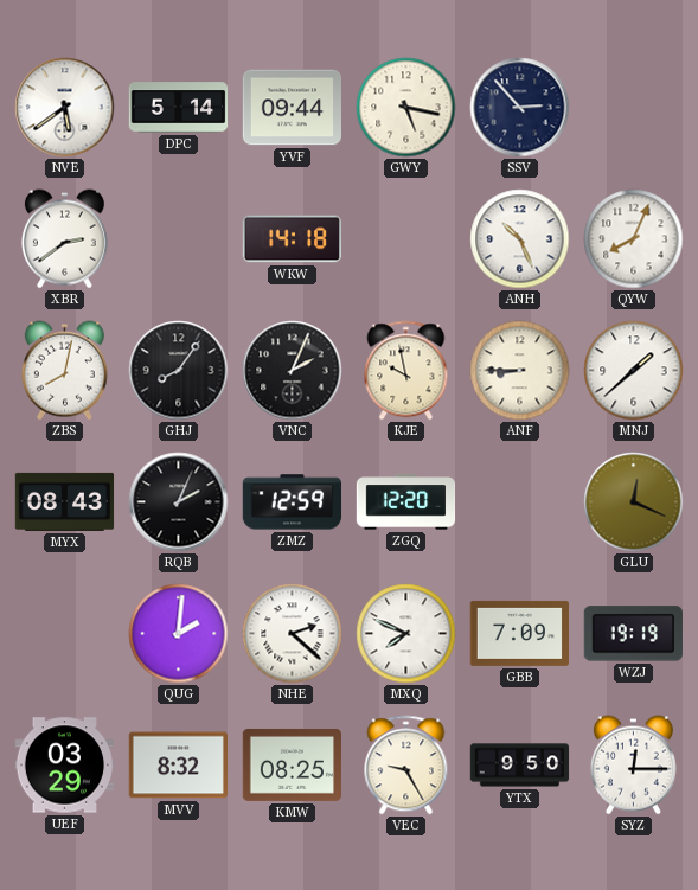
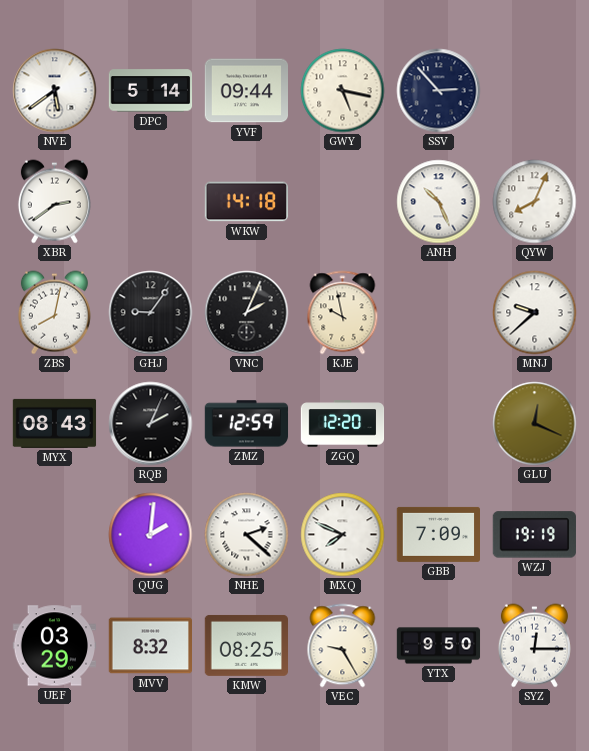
GHJ: 8:06 -> 9:06 (151, 313)
ANF: 8:45 -> none (520, 371)
MNJ: 1:38 -> 9:38 (535, 313)
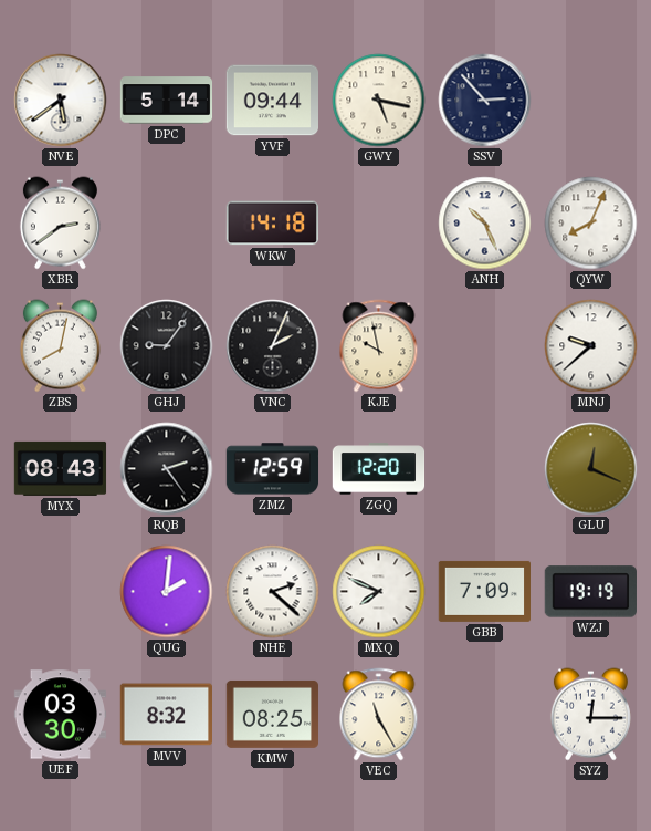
RQB: 2:04 -> 2:24 (167, 469)
UEF: 03:29 -> 03:30 (61, 715)
VEC: 9:25 -> 11:25 (379, 715)
YTX: 9:50 -> none (439, 646)
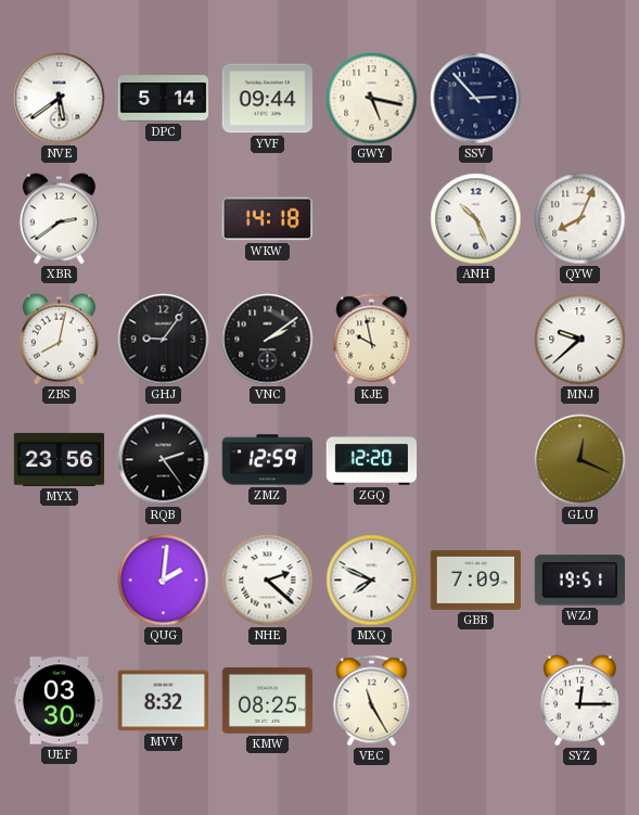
VNC: 2:04 -> 2:09 (268, 340)
MYX: 08:43 -> 23:56 (60, 459)
WZJ: 19:19 -> 19:51 (579, 581)
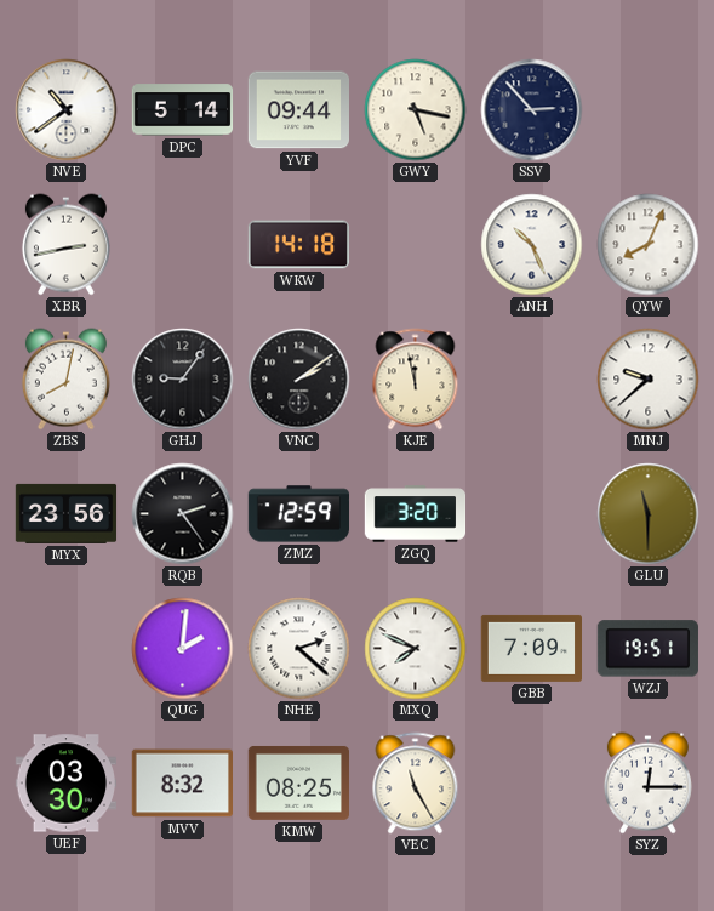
NVE: 5:39 -> 10:39 (67, 110)
XBR: 2:39 -> 2:43 (65, 245)
KJE: 9:58 -> 11:58 (416, 380)
ZGQ: 12:20 -> 3:20 (416, 514)
GLU: 12:19 -> 11:30 (649, 514)
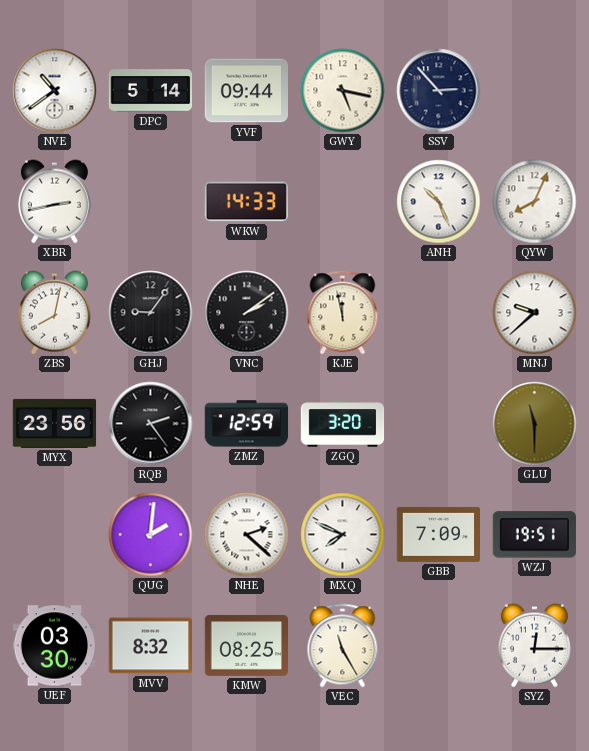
WKW: 14:18 -> 14:33 (246, 202)
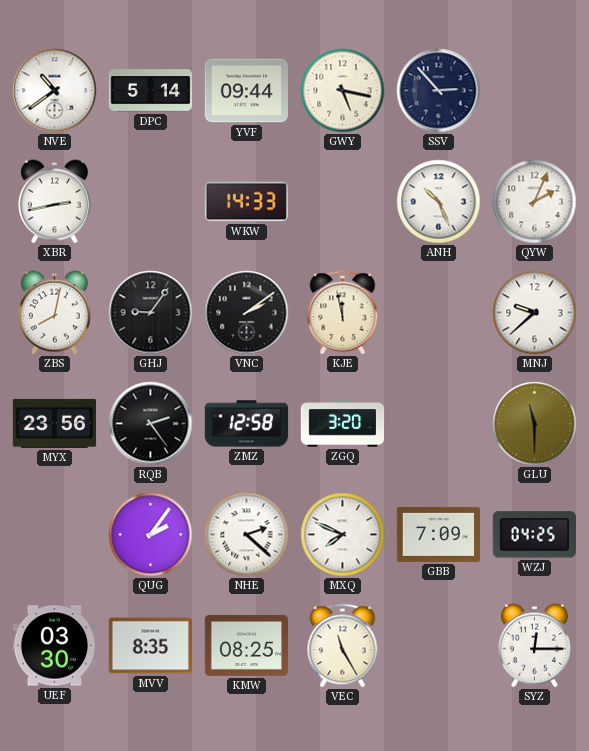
QYW: 8:04 -> 2:04 (535, 202)
ZMZ: 12:59 -> 12:58 (247, 424)
QUG: 2:01 -> 2:06 (151, 535)
WZJ: 19:51 -> 04:25 (534, 535)
MVV: 8:32 -> 8:35 (150, 646)
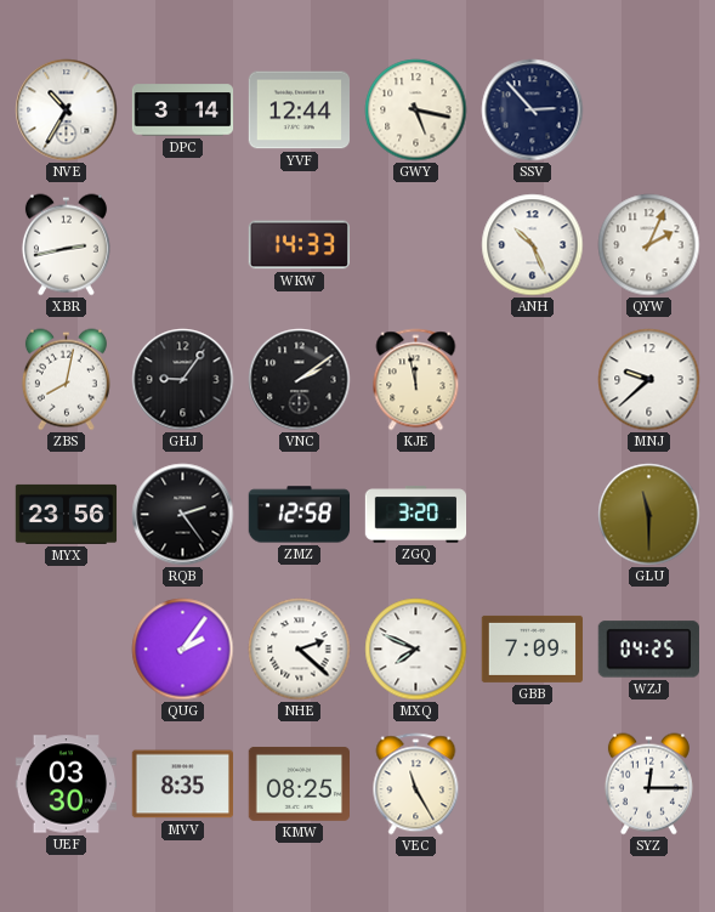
NVE: 10:39 -> 10:35 (67, 111)
DPC: 5:14 -> 3:14 (183, 111)
YVF: 09:44 -> 12:44 (299, 111)
